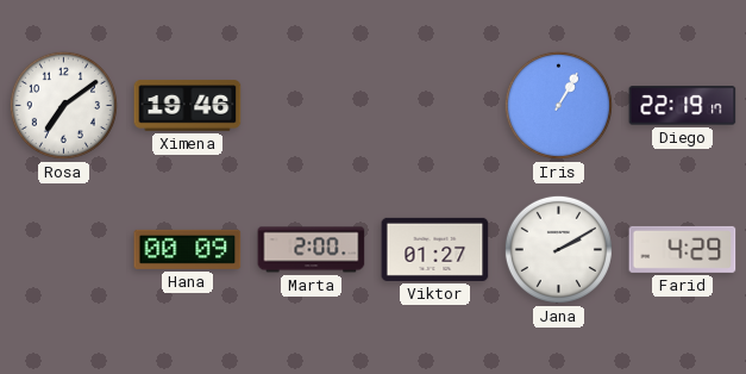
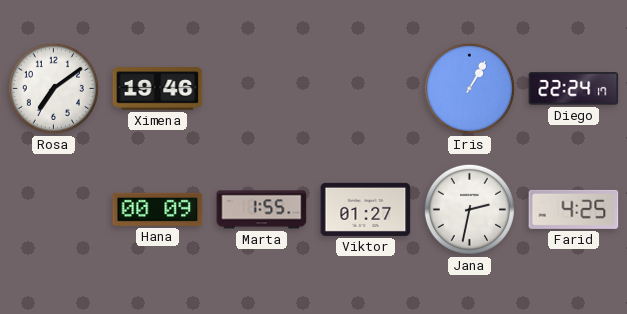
Diego: 22:19 -> 22:24 (574, 89)
Marta: 2:00 -> 1:55 (262, 210)
Jana: 2:10 -> 2:32 (469, 209)
Farid: 4:29 -> 4:25 (574, 209)
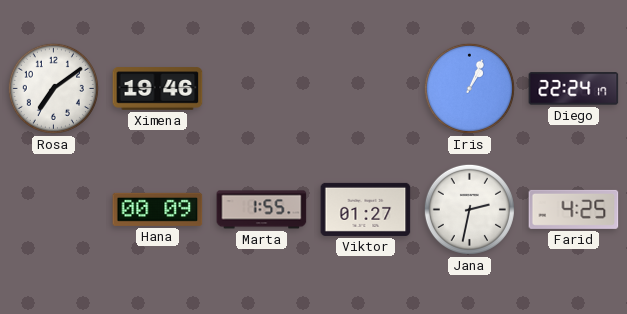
Iris: 1:05 -> 1:04 (469, 88)
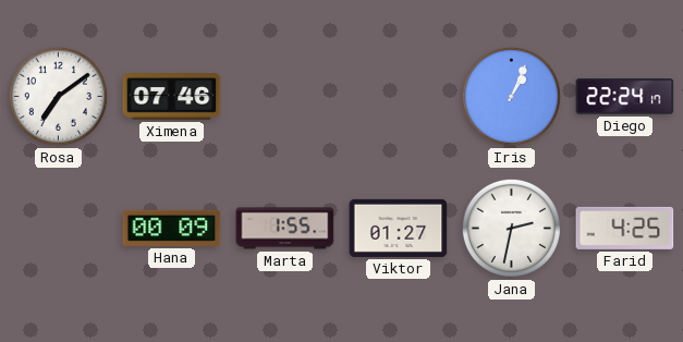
Ximena: 19:46 -> 07:46 (172, 97)
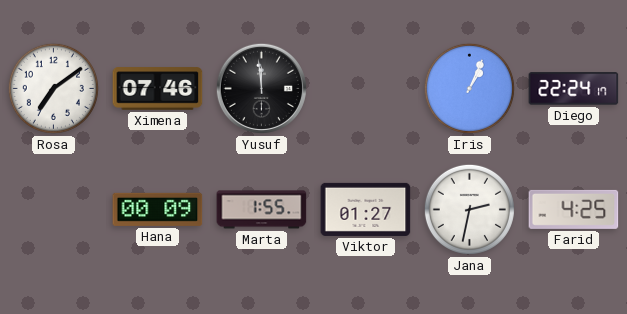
Yusuf: none -> 11:59 (261, 88)
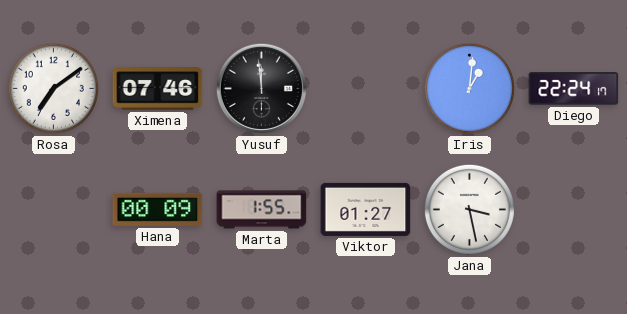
Iris: 1:04 -> 1:01 (469, 88)
Jana: 2:32 -> 3:28 (469, 209)
Farid: 4:25 -> none (574, 209)
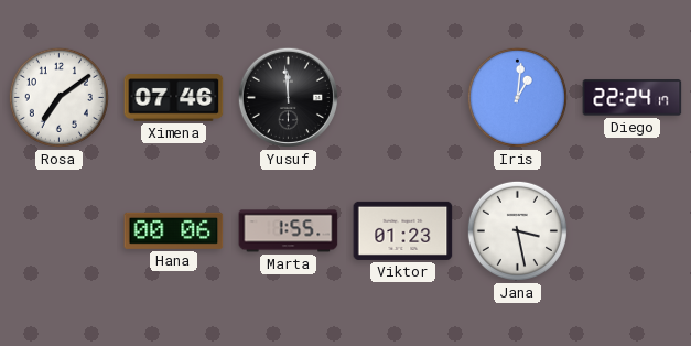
Hana: 00:09 -> 00:06 (174, 230)
Viktor: 01:27 -> 01:23 (403, 230)
